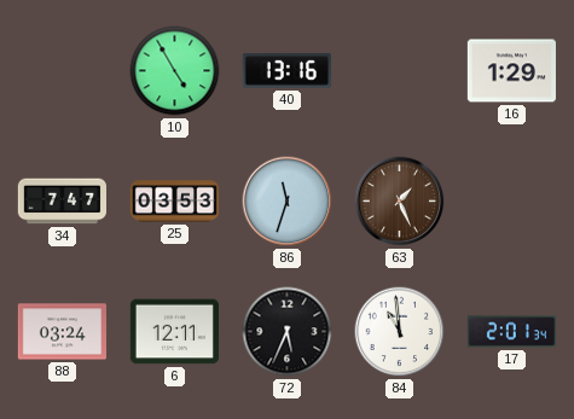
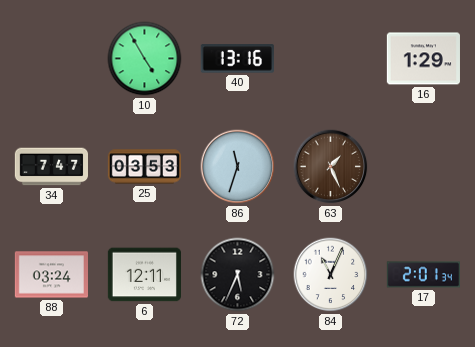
84: 10:59 -> 11:04 (331, 275)
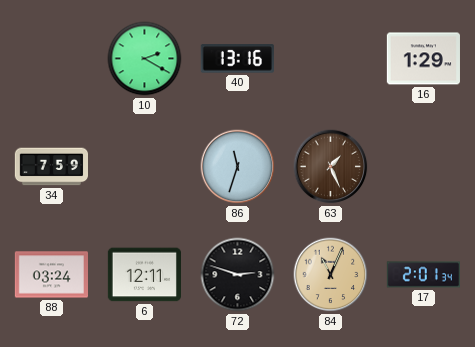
10: 4:55 -> 2:20 (145, 59)
34: 7:47 -> 7:59 (51, 167)
25: 03:53 -> none (144, 167)
72: 5:34 -> 2:48 (238, 275)
84 dial: white -> champagne (331, 275)
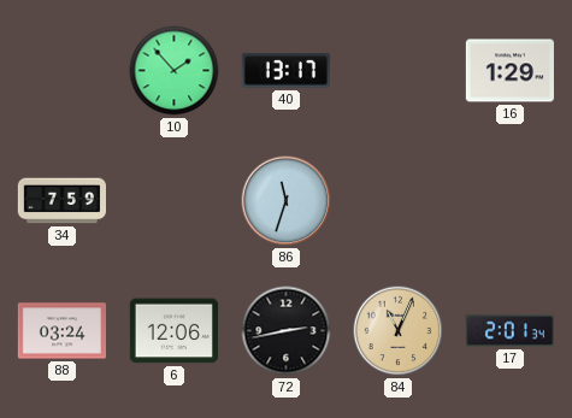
10: 2:20 -> 1:53 (175, 71)
40: 13:16 -> 13:17 (285, 71)
63: 1:26 -> none (331, 167)
6: 12:11 -> 12:06 (173, 331)
72: 2:48 -> 2:43 (287, 331)
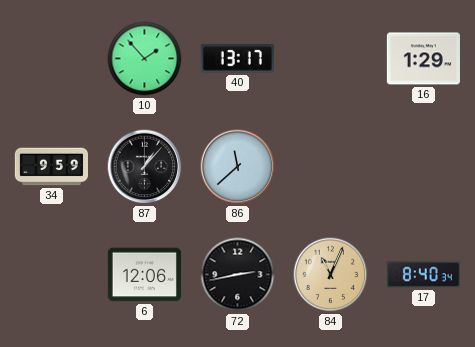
34: 7:59 -> 9:59 (51, 167)
87: none -> 1:07 (145, 167)
86: 11:33 -> 11:38 (238, 167)
88: 03:24 -> none (61, 331)
17: 2:01 -> 8:40 (423, 275)
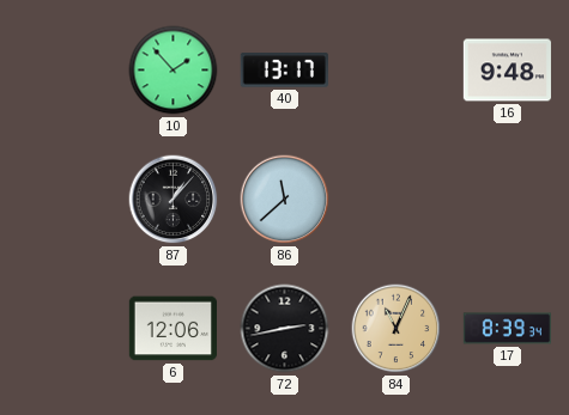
16: 1:29 -> 9:48 (507, 71)
34: 9:59 -> none (51, 167)
17: 8:40 -> 8:39 (507, 329)
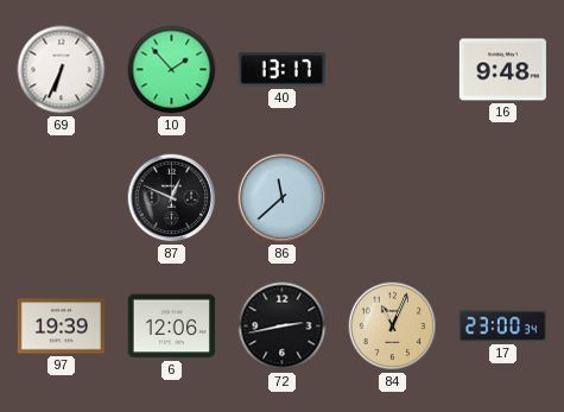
69: none -> 6:34 (62, 70)
87: 1:07 -> 12:49 (172, 198)
97: none -> 19:39 (61, 327)
17: 8:39 -> 23:00 (502, 327)
